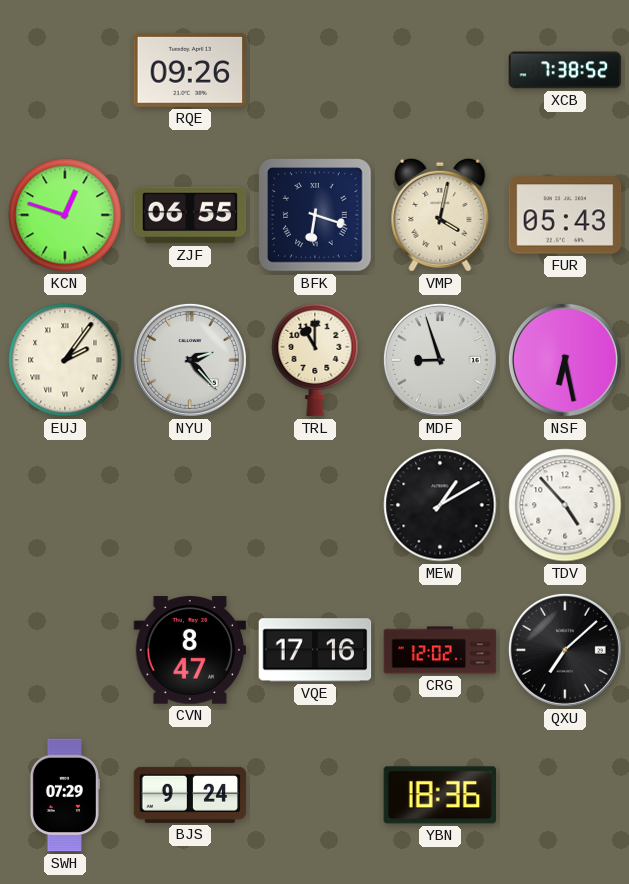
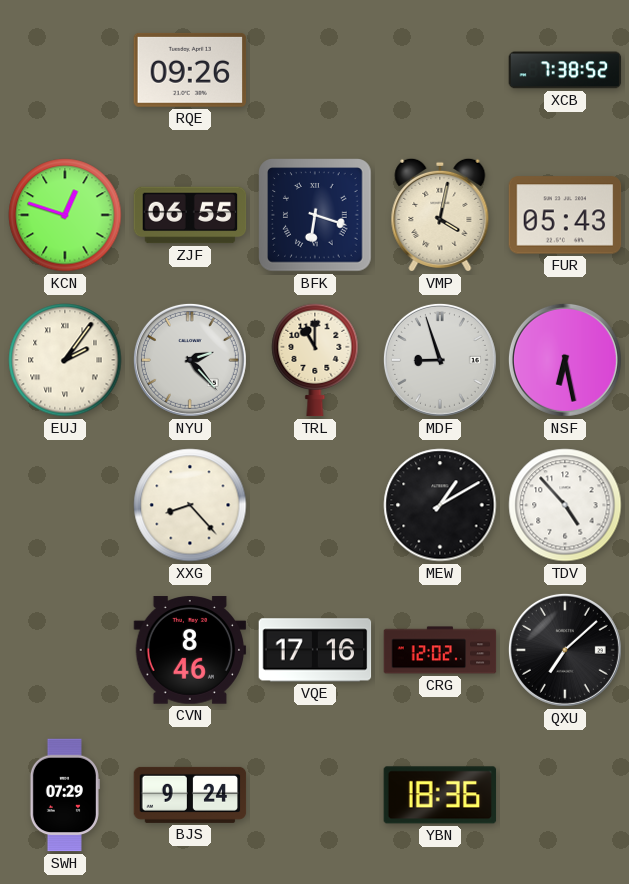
XXG: none -> 8:23 (190, 505)
CVN: 8:47 -> 8:46 (190, 650)
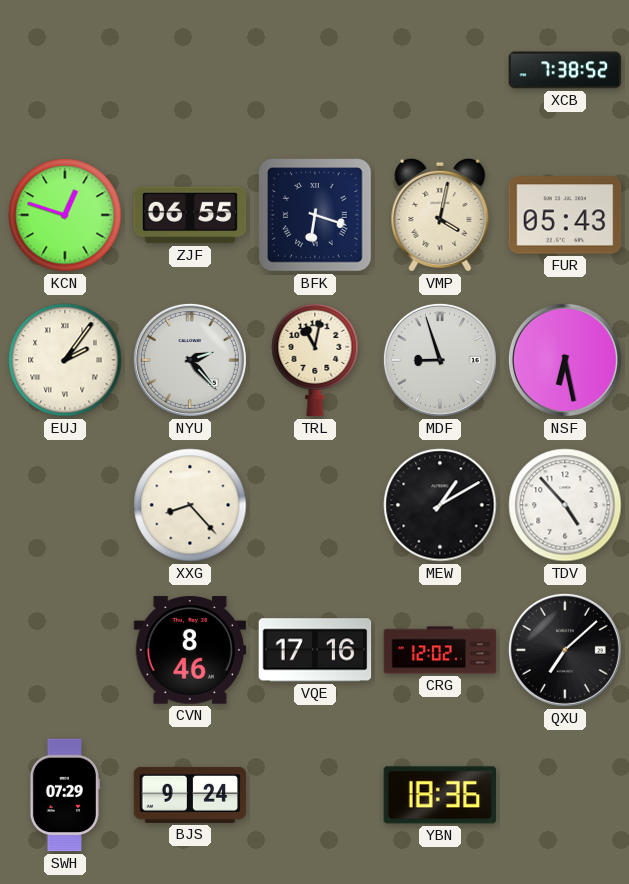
RQE: 09:26 -> none (190, 70)
TRL: 11:00 -> 11:02 (315, 360)
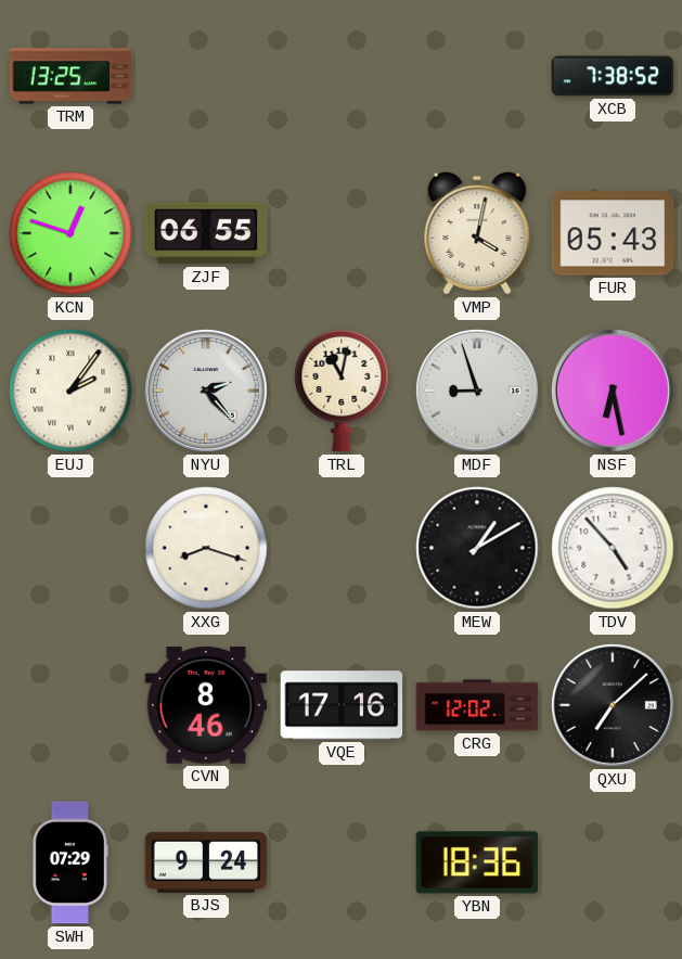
TRM: none -> 13:25 (70, 76)
BFK: 6:18 -> none (315, 215)
XXG: 8:23 -> 8:18 (206, 548)
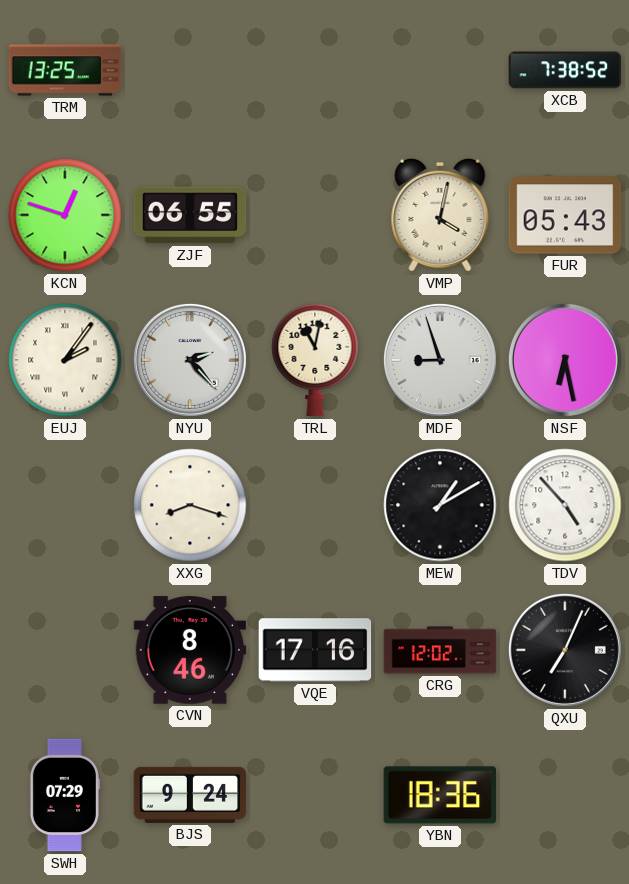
QXU: 7:08 -> 7:04 (565, 650)
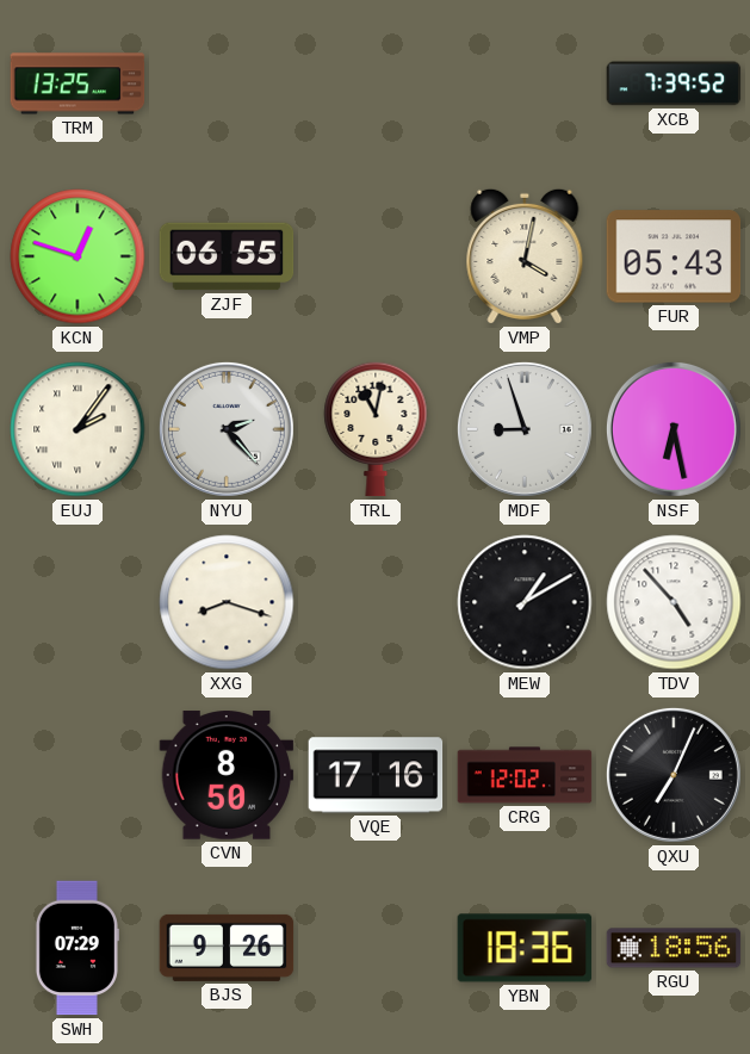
XCB: 7:38 -> 7:39 (674, 83)
CVN: 8:46 -> 8:50 (227, 775)
BJS: 9:24 -> 9:26 (227, 948)
RGU: none -> 18:56 (674, 948)
